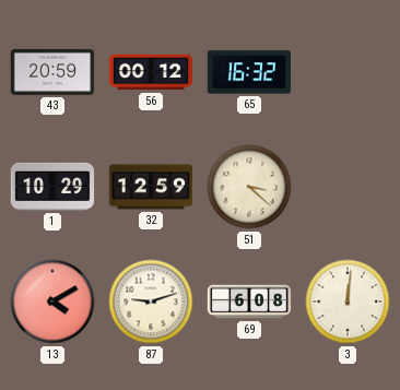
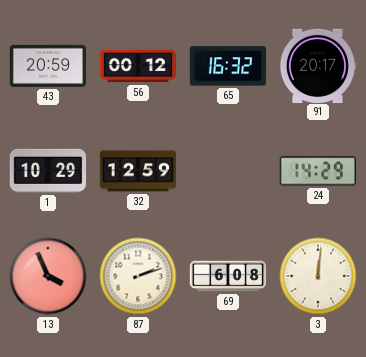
91: none -> 20:17 (318, 65)
51: 3:22 -> none (249, 187)
24: none -> 14:29 (317, 171)
13: 4:10 -> 3:56 (48, 276)
87: 9:12 -> 2:12 (138, 276)
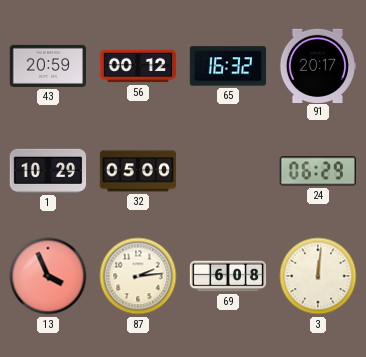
32: 12:59 -> 05:00 (138, 171)
24: 14:29 -> 06:29 (317, 171)
87: 2:12 -> 2:14 (138, 276)
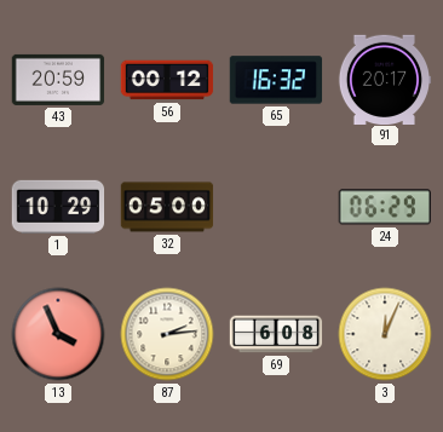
3: 12:01 -> 12:04 (385, 334)
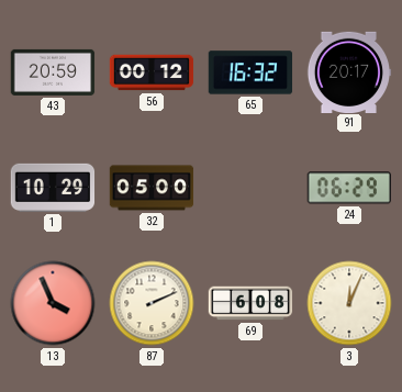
87: 2:14 -> 2:11 (152, 303)
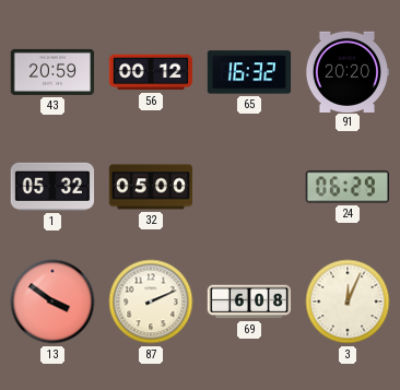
91: 20:17 -> 20:20 (348, 71)
1: 10:29 -> 05:32 (52, 187)
13: 3:56 -> 3:51 (52, 302)
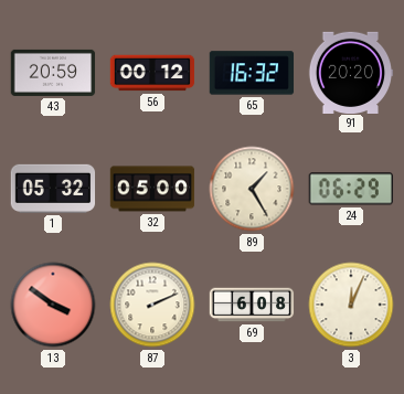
89: none -> 1:25 (252, 189)
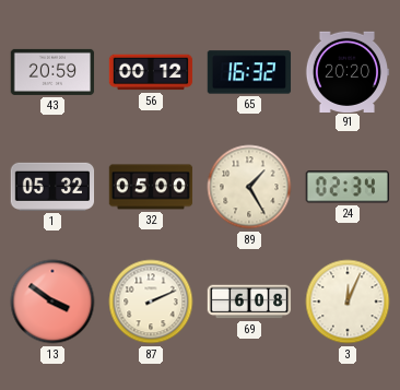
24: 06:29 -> 02:34 (346, 187)
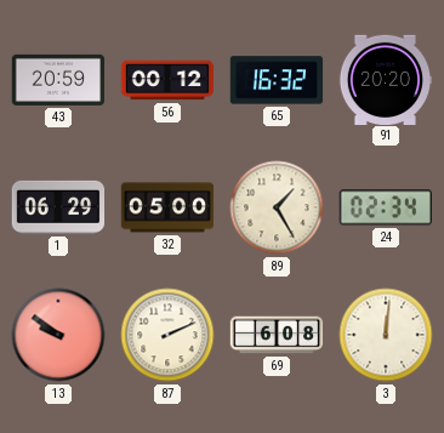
1: 05:32 -> 06:29 (58, 207)
13: 3:51 -> 9:51 (58, 335)
3: 12:04 -> 12:01 (386, 335)
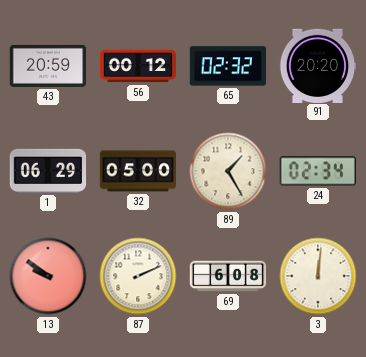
65: 16:32 -> 02:32 (228, 66)
